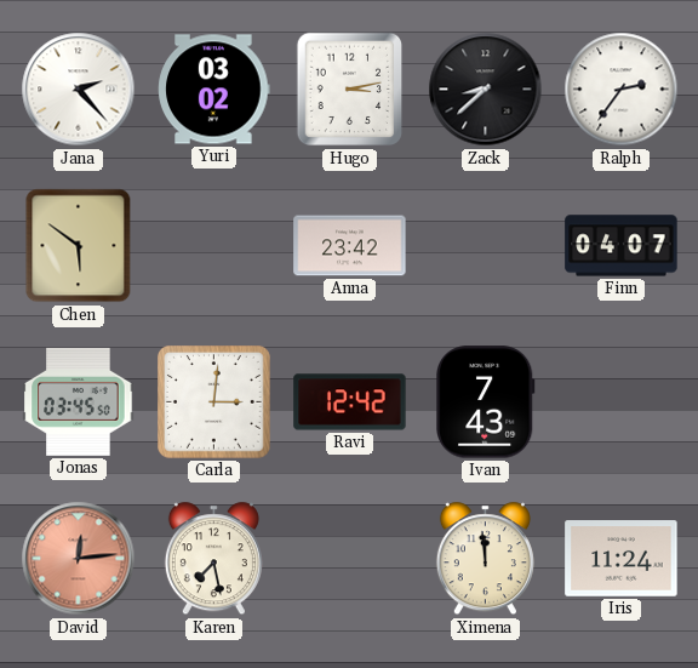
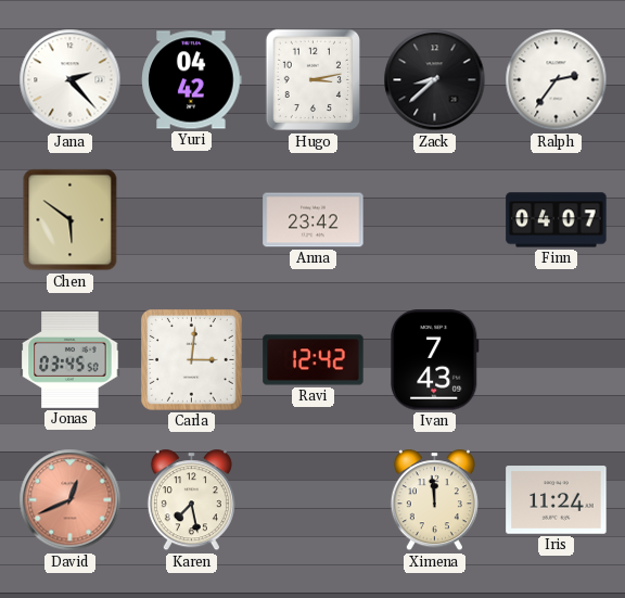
Yuri: 03:02 -> 04:42 (192, 80)
David: 12:14 -> 12:41 (71, 500)
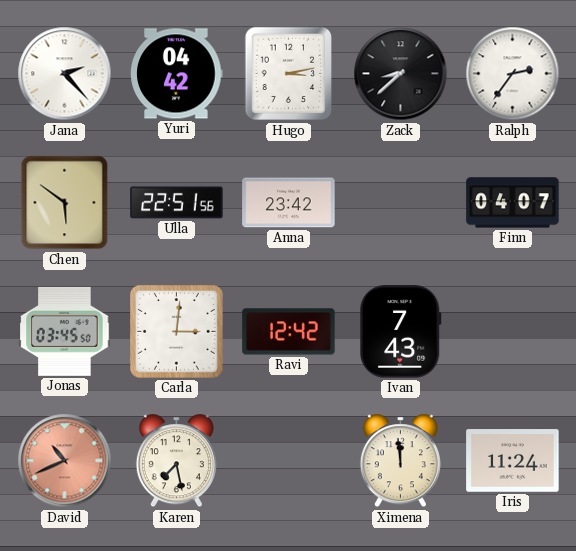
Ulla: none -> 22:51 (177, 203)
David: 12:41 -> 10:41 (65, 461)
